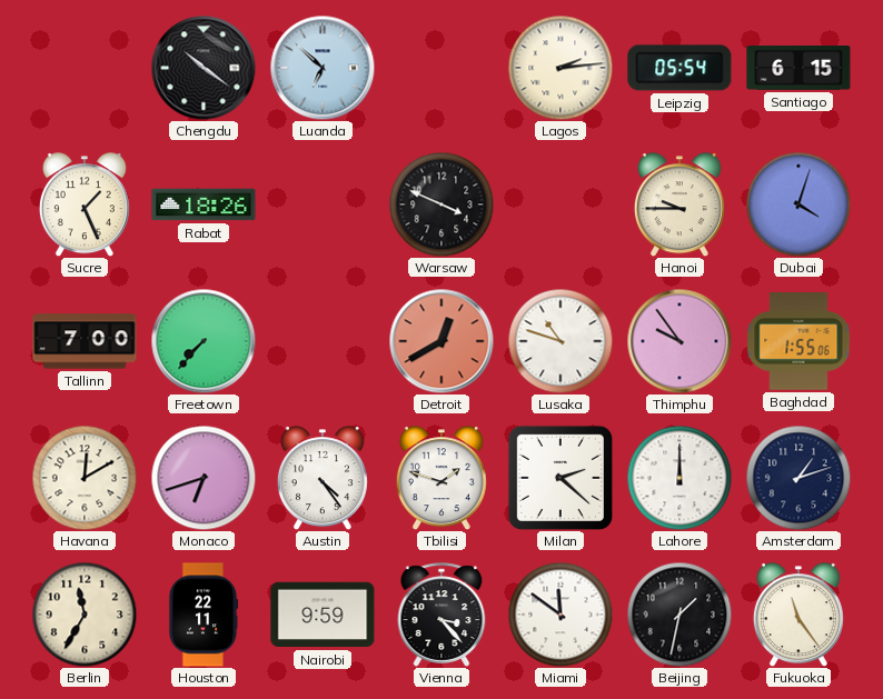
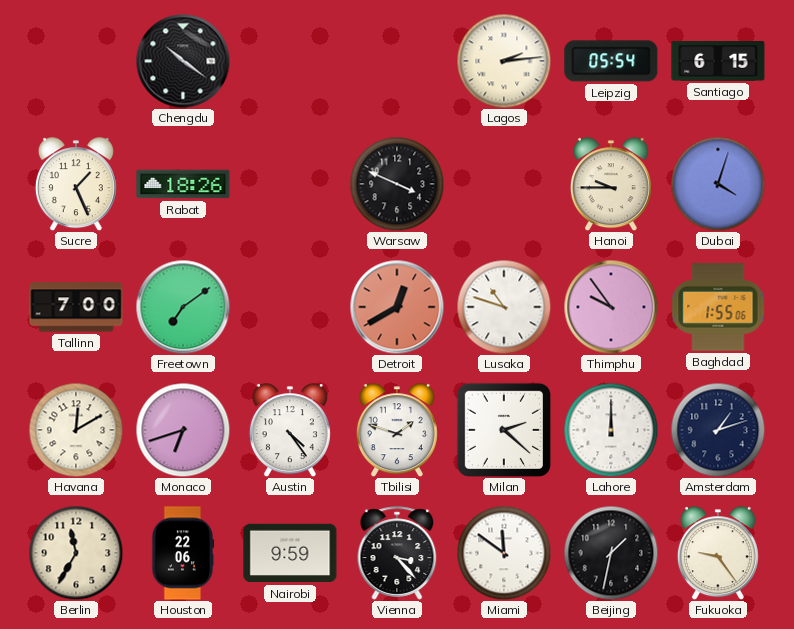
Luanda: 6:52 -> none (323, 68)
Freetown: 7:37 -> 7:09 (183, 307)
Houston: 22:11 -> 22:06 (183, 553)
Fukuoka: 11:24 -> 9:24 (718, 553)
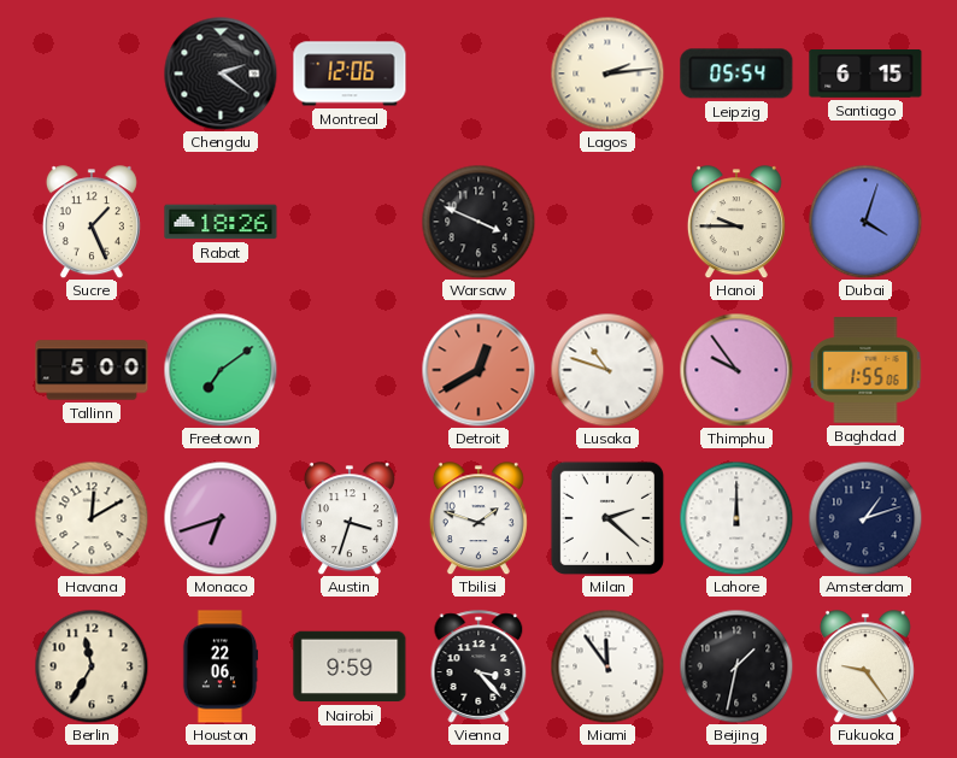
Chengdu: 10:21 -> 2:21 (221, 74)
Montreal: none -> 12:06 (350, 74)
Tallinn: 7:00 -> 5:00 (92, 370)
Austin: 4:24 -> 3:33 (350, 518)
Miami: 11:51 -> 11:54 (607, 666)
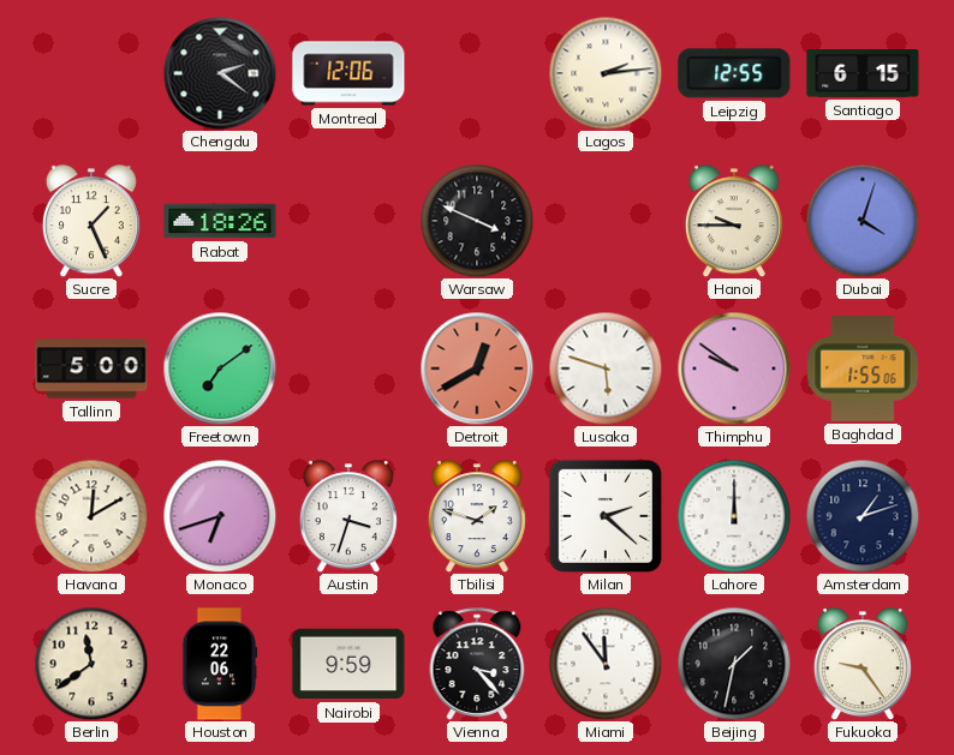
Leipzig: 05:54 -> 12:55 (734, 73)
Lusaka: 10:48 -> 5:48 (606, 368)
Thimphu: 9:54 -> 9:51 (734, 368)
Berlin: 11:35 -> 11:39 (91, 664)
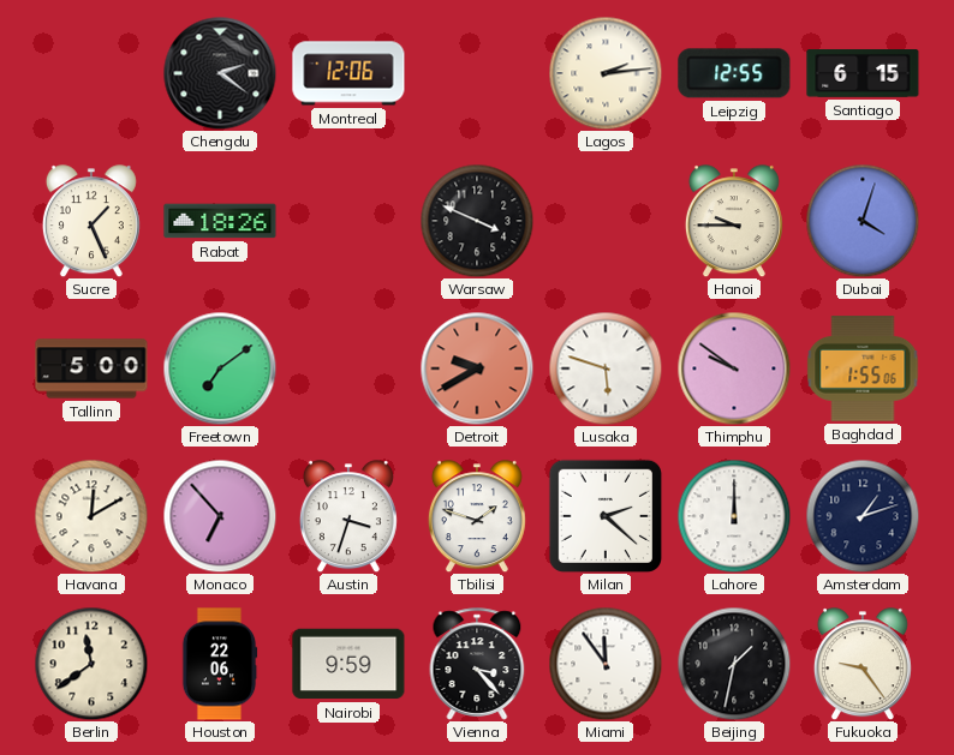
Detroit: 12:40 -> 9:40 (477, 368)
Monaco: 6:42 -> 6:53 (220, 516)
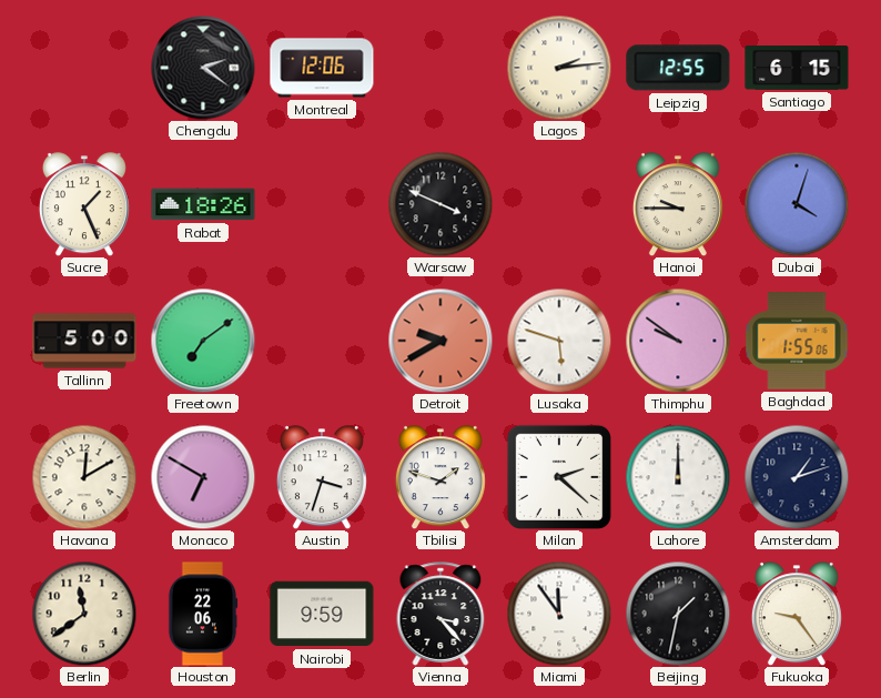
Monaco: 6:53 -> 6:50 (203, 477)
